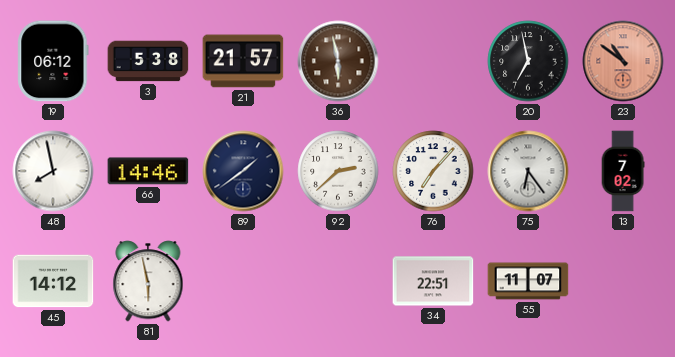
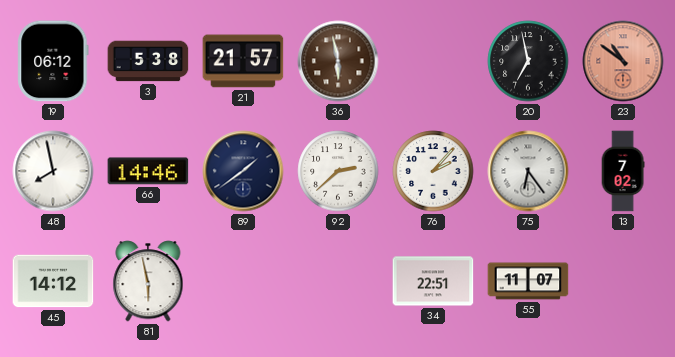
76: 7:07 -> 2:07 (433, 171)
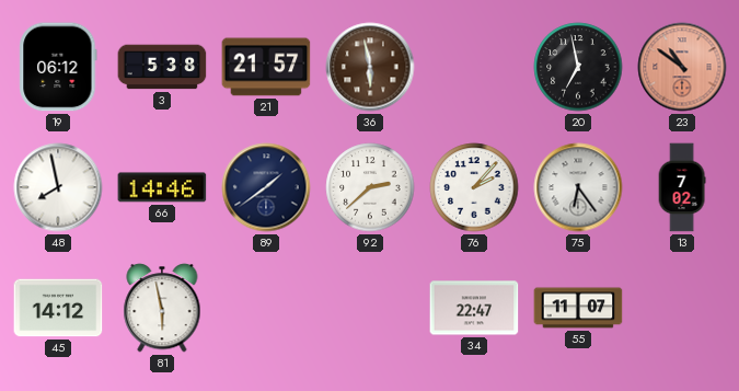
34: 22:51 -> 22:47 (474, 308)
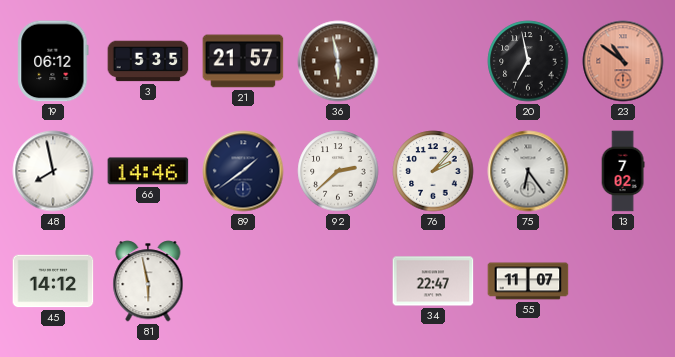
3: 5:38 -> 5:35 (148, 61)
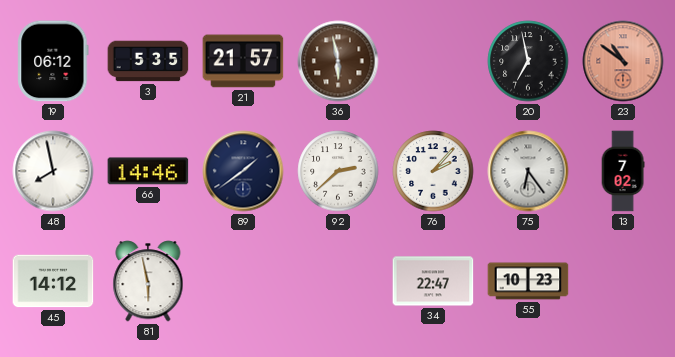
55: 11:07 -> 10:23 (528, 281)
